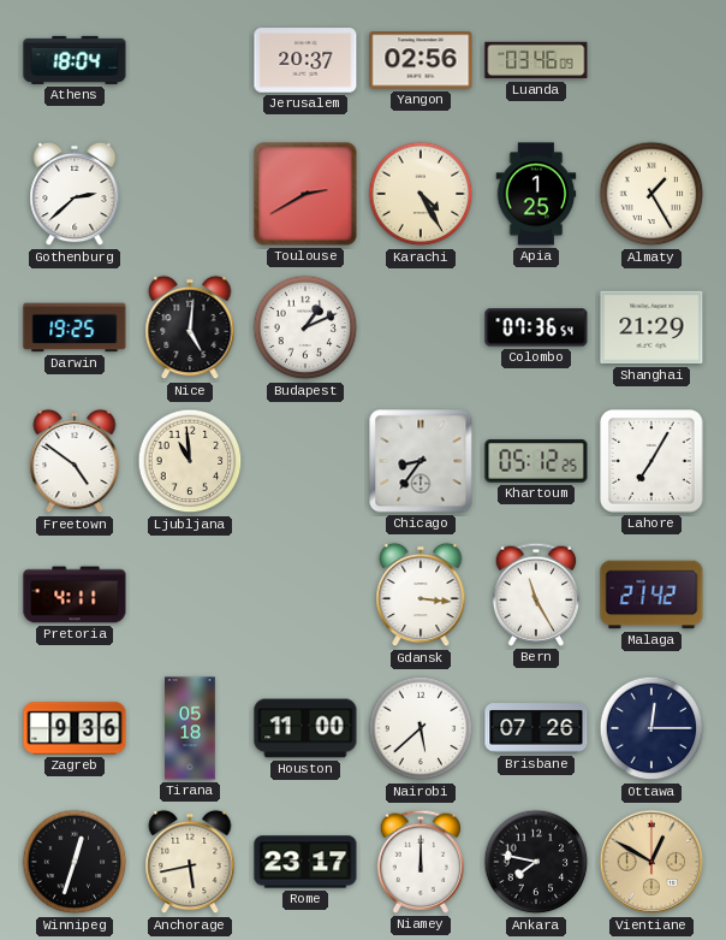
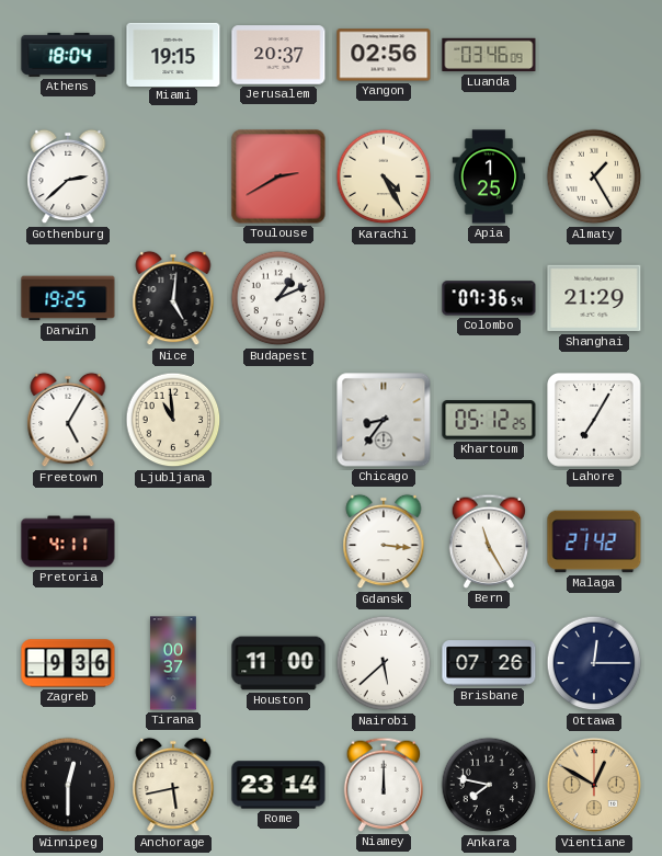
Miami: none -> 19:15 (173, 54)
Freetown: 4:51 -> 5:05 (68, 420)
Tirana: 05:18 -> 00:37 (173, 663)
Winnipeg: 12:33 -> 12:30 (68, 785)
Rome: 23:17 -> 23:14 (278, 785)
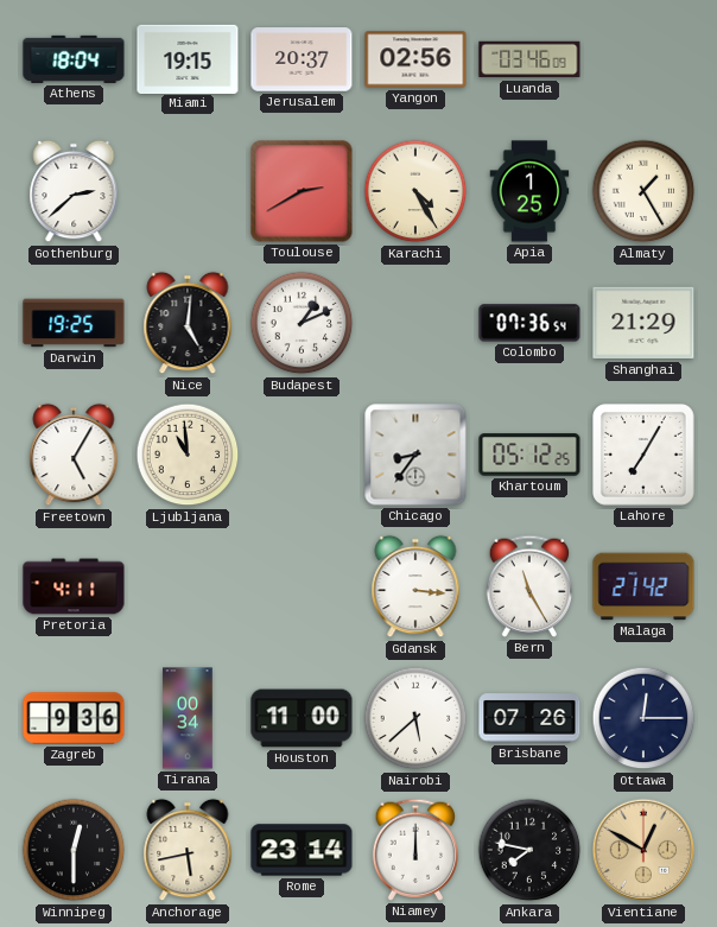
Tirana: 00:37 -> 00:34 (188, 718)
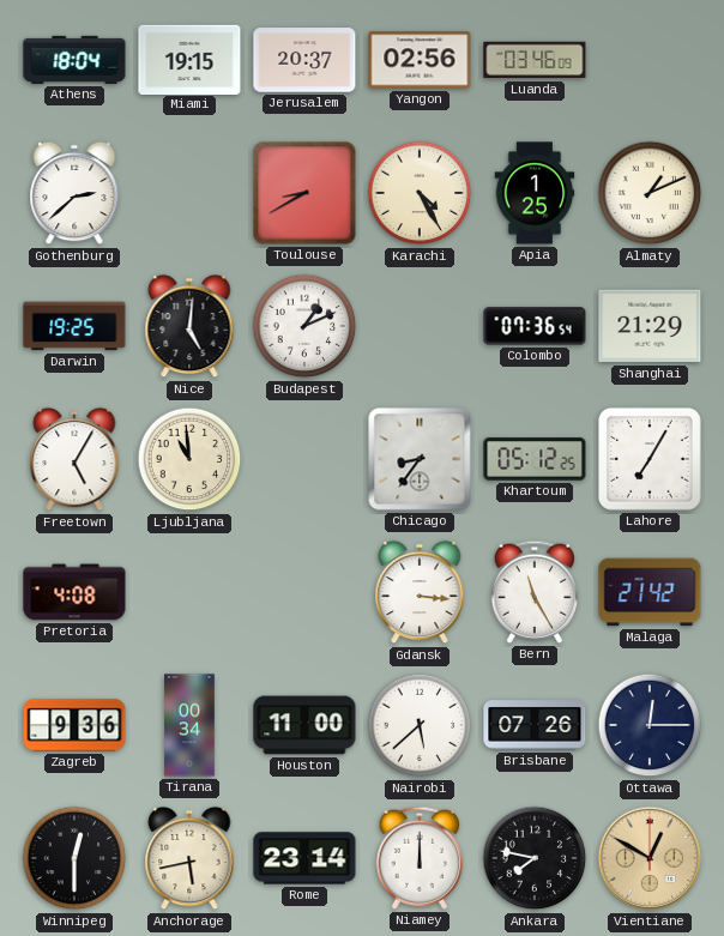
Toulouse: 2:40 -> 8:40 (304, 193)
Almaty: 1:25 -> 1:11 (650, 193)
Pretoria: 4:11 -> 4:08 (74, 592)
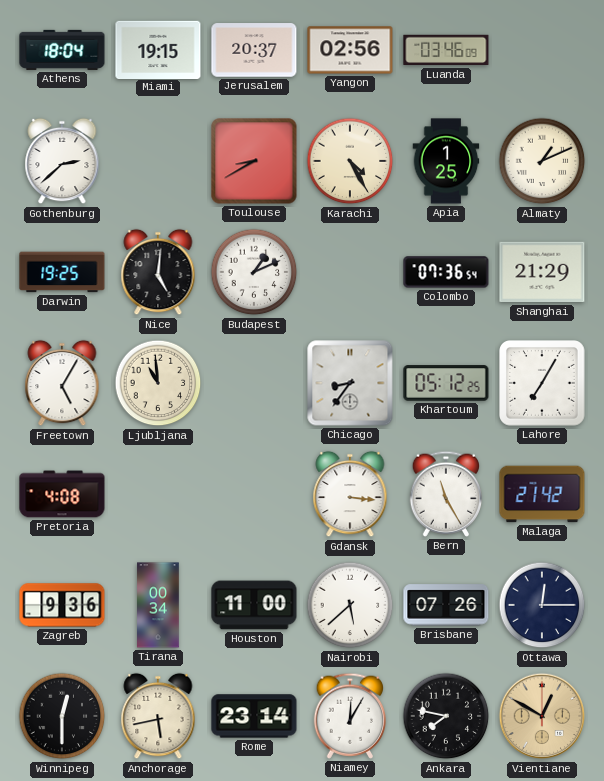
Niamey: 12:00 -> 12:05 (350, 716)
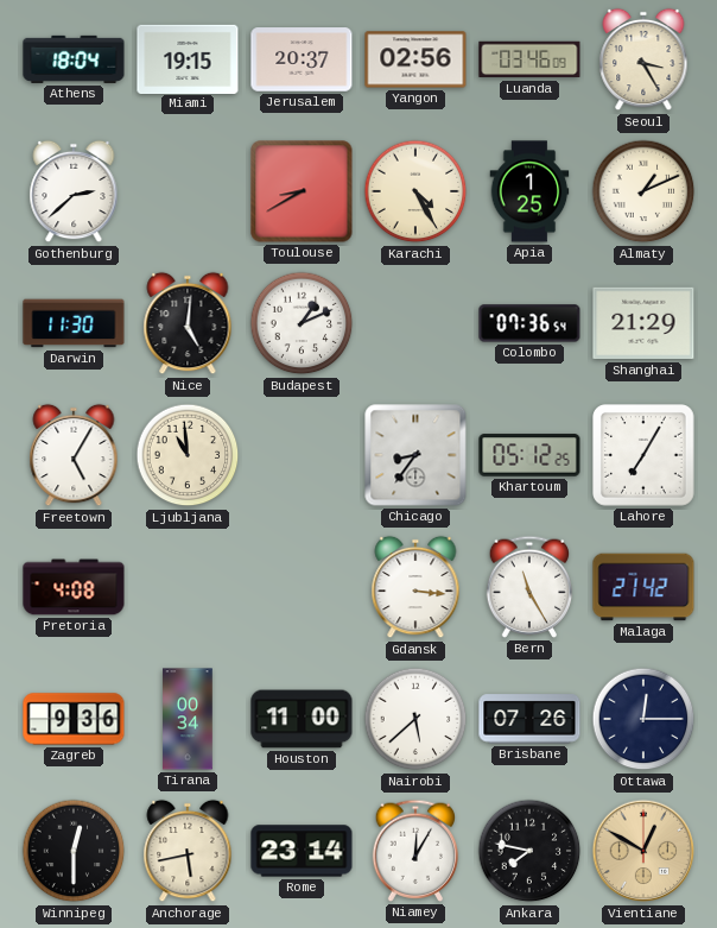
Seoul: none -> 3:25 (643, 59)
Darwin: 19:25 -> 11:30 (74, 323)
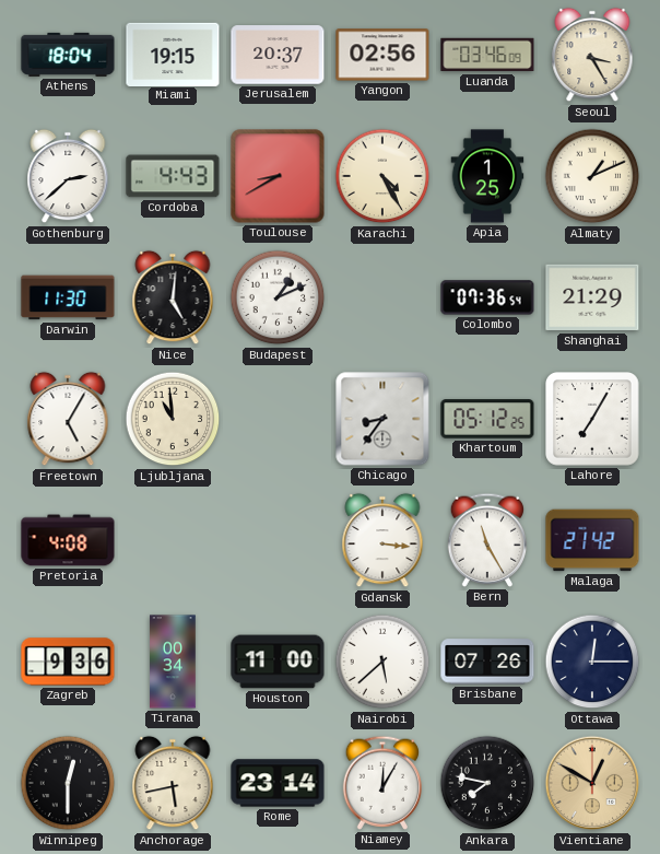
Cordoba: none -> 4:43 (173, 176)
